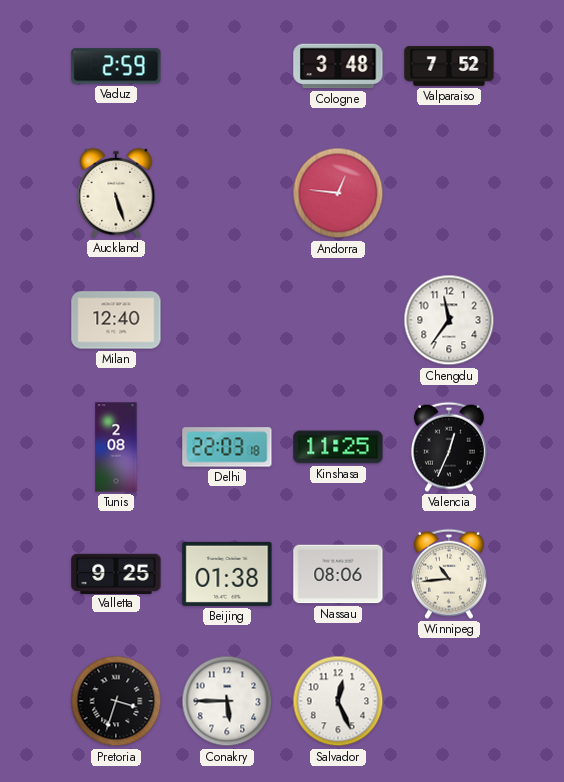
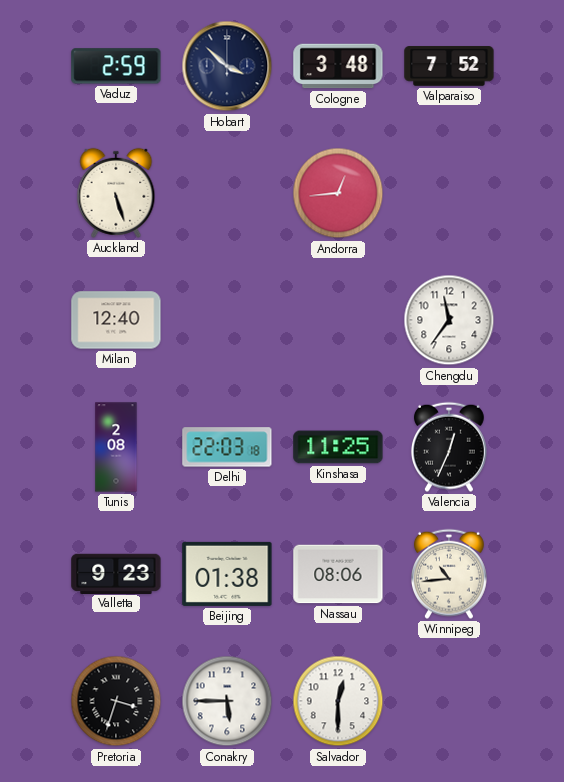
Hobart: none -> 3:52 (227, 66)
Andorra: 12:46 -> 12:44 (338, 193)
Valletta: 9:25 -> 9:23 (116, 573)
Salvador: 12:26 -> 12:30 (338, 701)
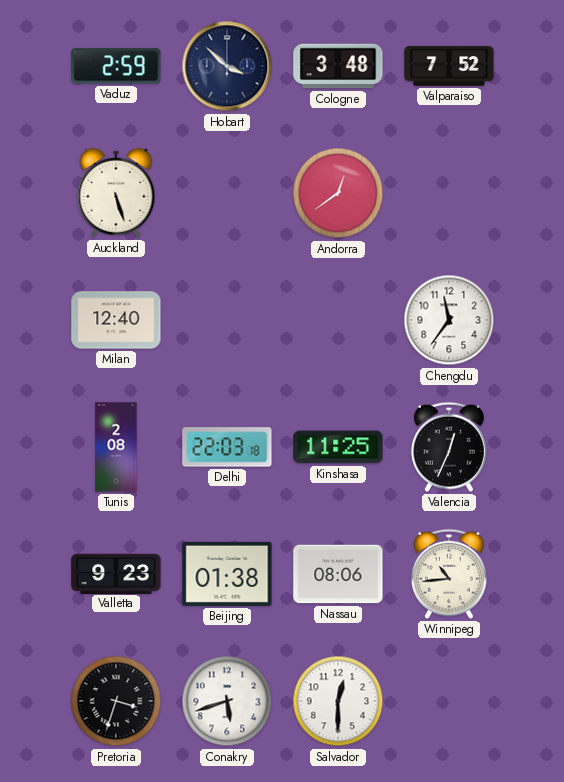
Andorra: 12:44 -> 12:39 (338, 193)
Conakry: 5:45 -> 5:42 (227, 701)
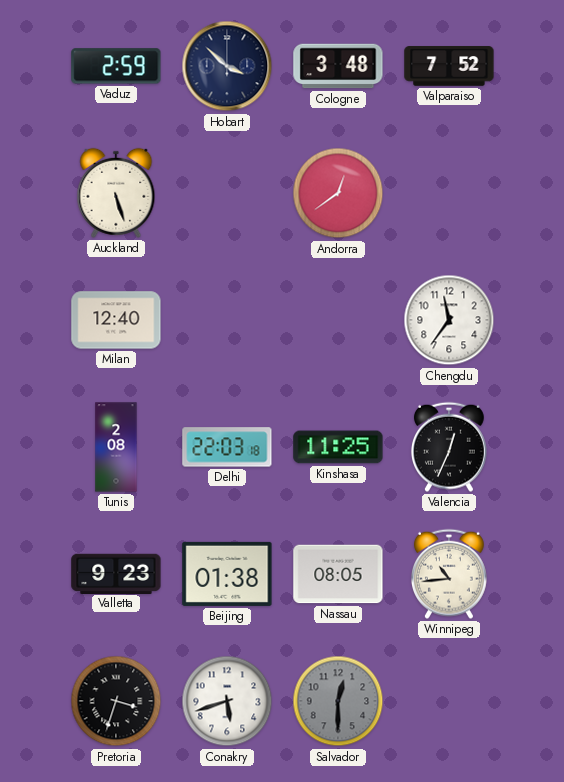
Nassau: 08:06 -> 08:05 (338, 574)
Salvador dial: white -> grey (338, 701)
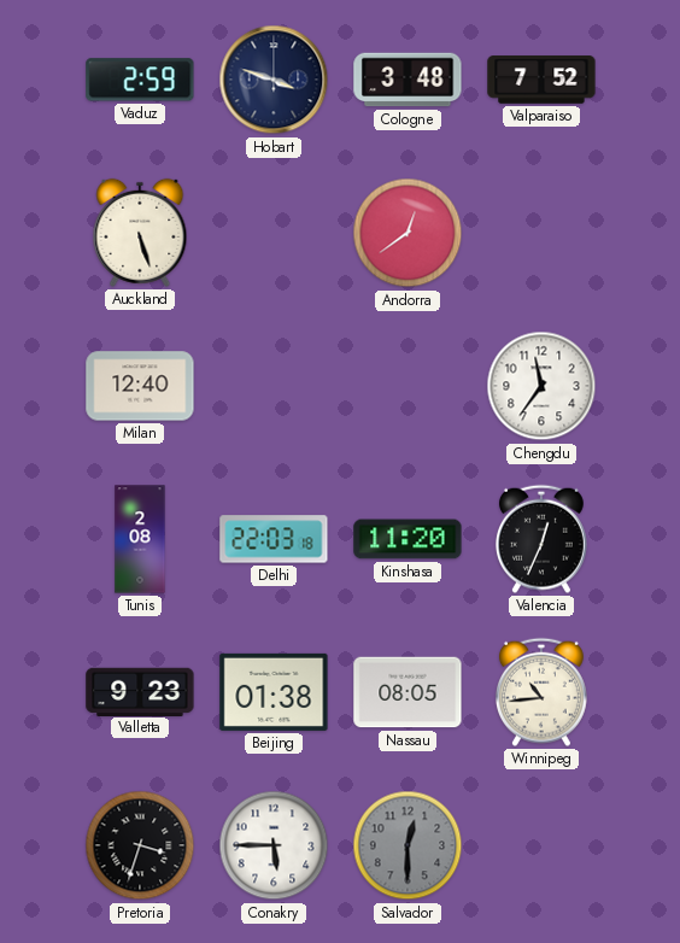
Hobart: 3:52 -> 3:48 (274, 80)
Kinshasa: 11:25 -> 11:20 (408, 539)
Conakry: 5:42 -> 5:45 (274, 845)
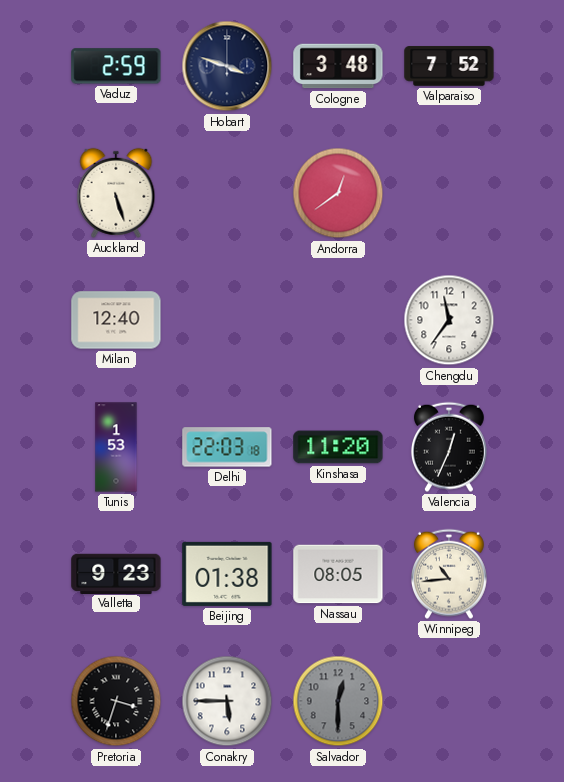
Tunis: 2:08 -> 1:53 (116, 447)
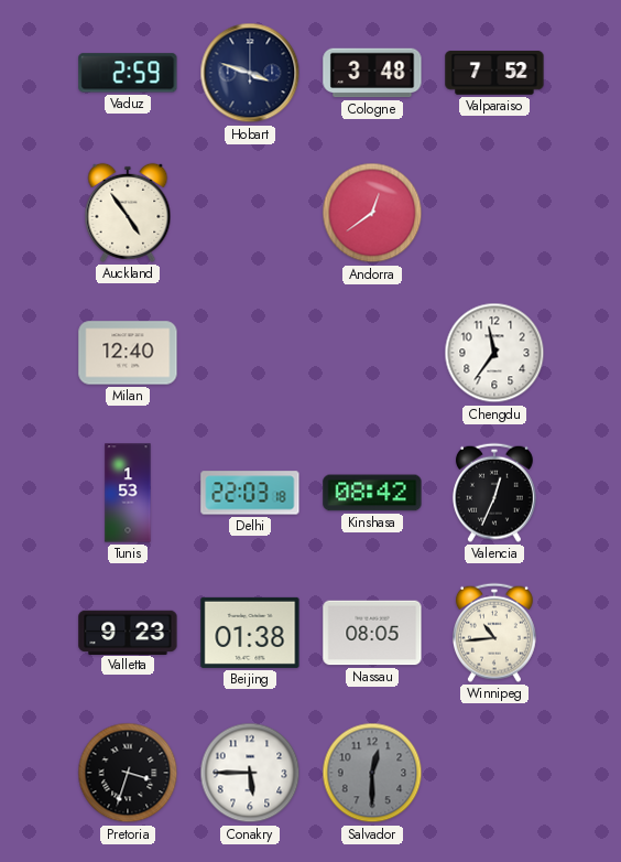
Auckland: 5:27 -> 4:54 (128, 213)
Kinshasa: 11:20 -> 08:42 (372, 493)
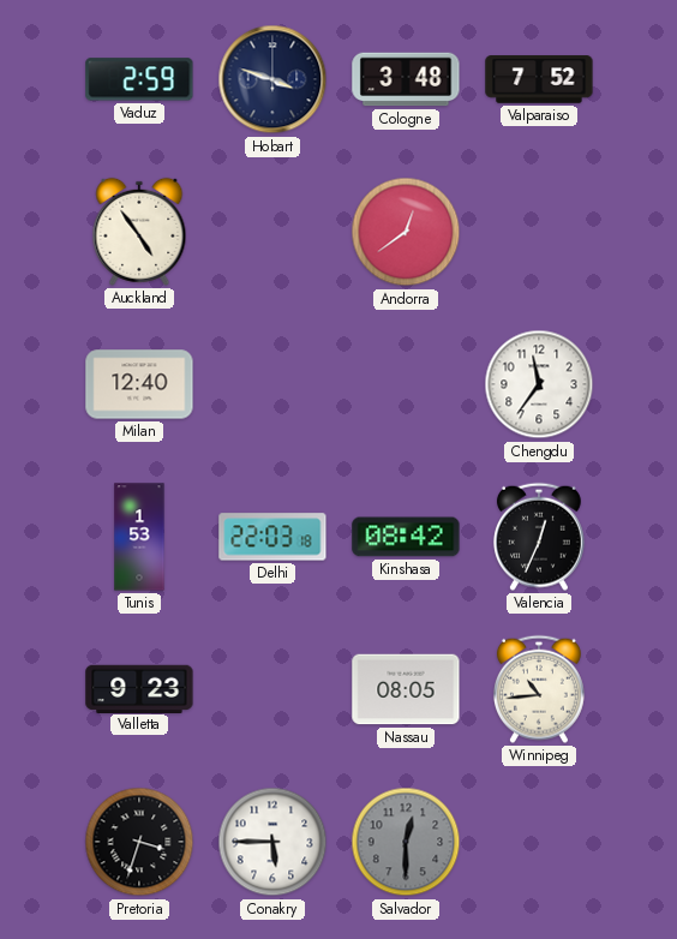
Beijing: 01:38 -> none (250, 633)
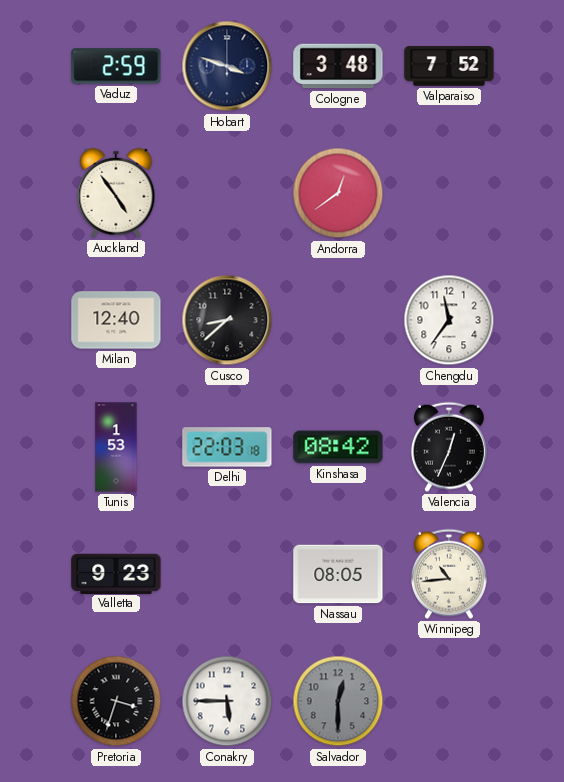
Cusco: none -> 8:38 (227, 320)
